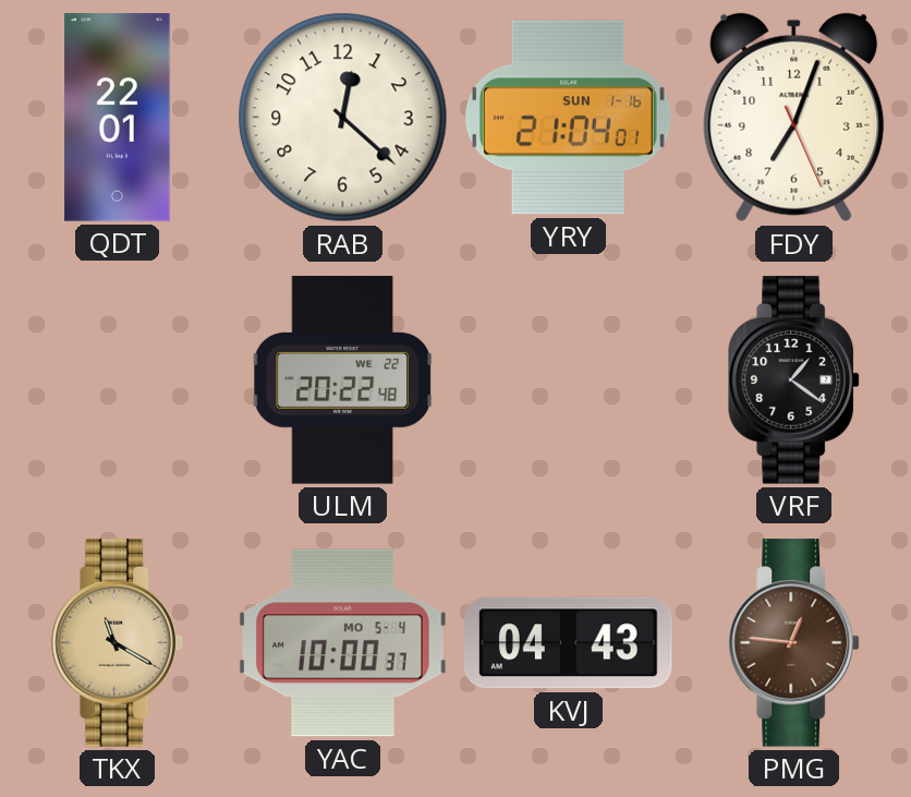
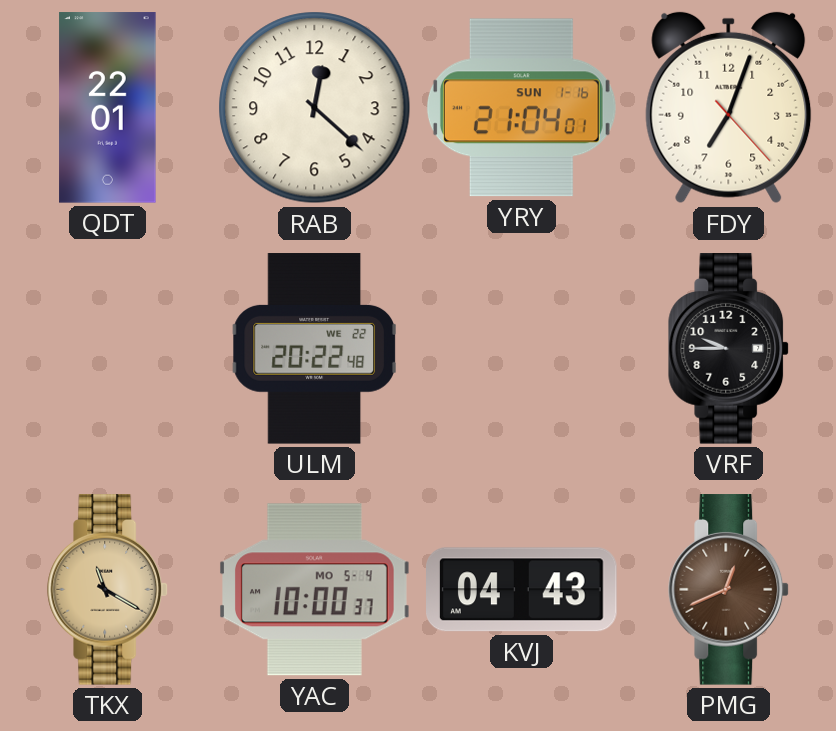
FDY: 7:03:26 -> 7:03:23 (729, 108)
VRF: 1:21 -> 9:45 (729, 349)
PMG: 12:46 -> 12:41 (729, 590)
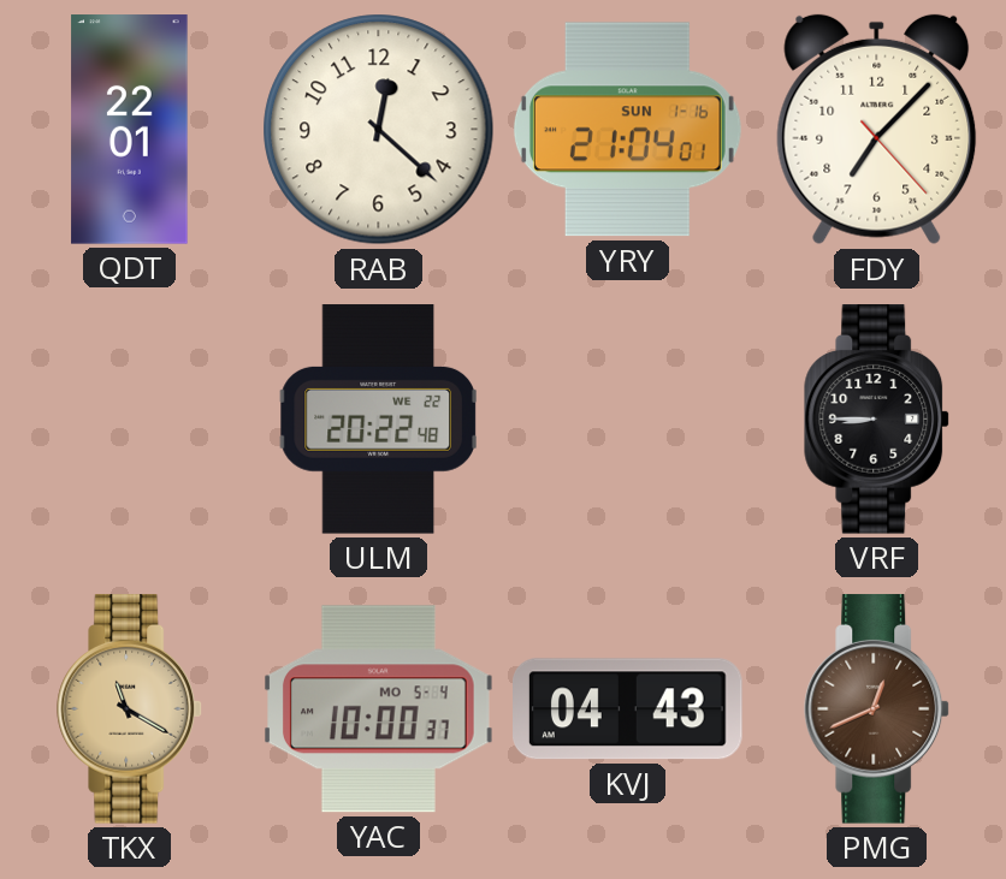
FDY: 7:03 -> 7:07 (877, 130)
VRF: 9:45 -> 8:45 (877, 420)
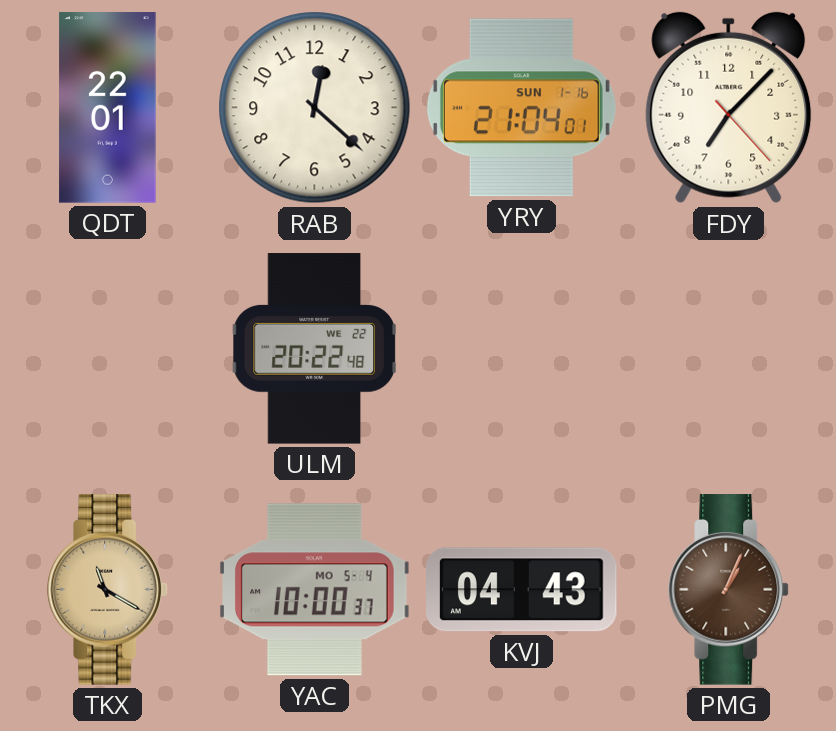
VRF: 8:45 -> none (877, 420)
PMG: 12:41 -> 1:04 (729, 590)
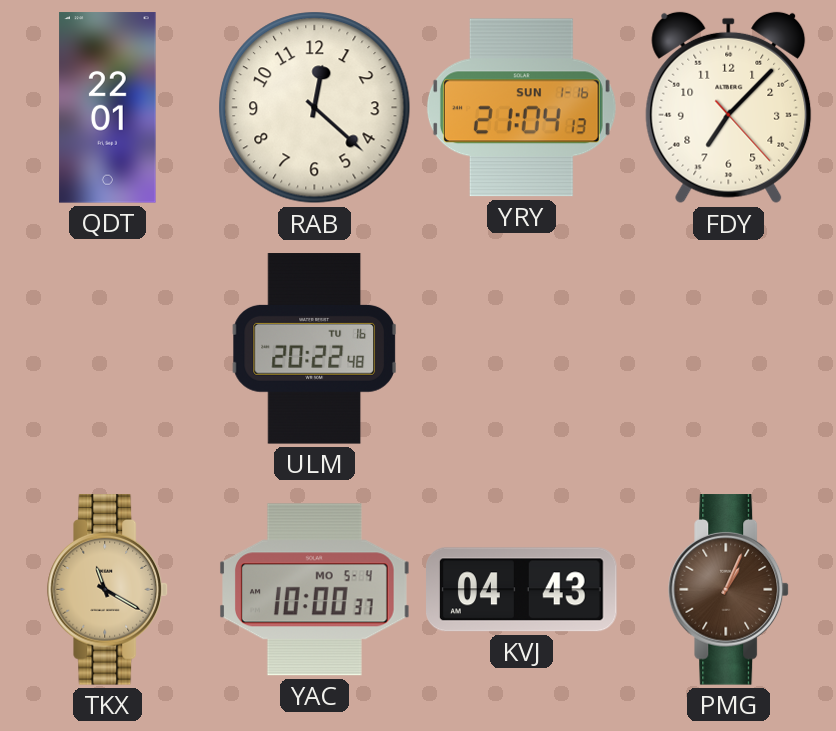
YRY: 21:04:01 -> 21:04:13 (521, 108)
ULM date: WE 22 -> TU 16 (314, 349)
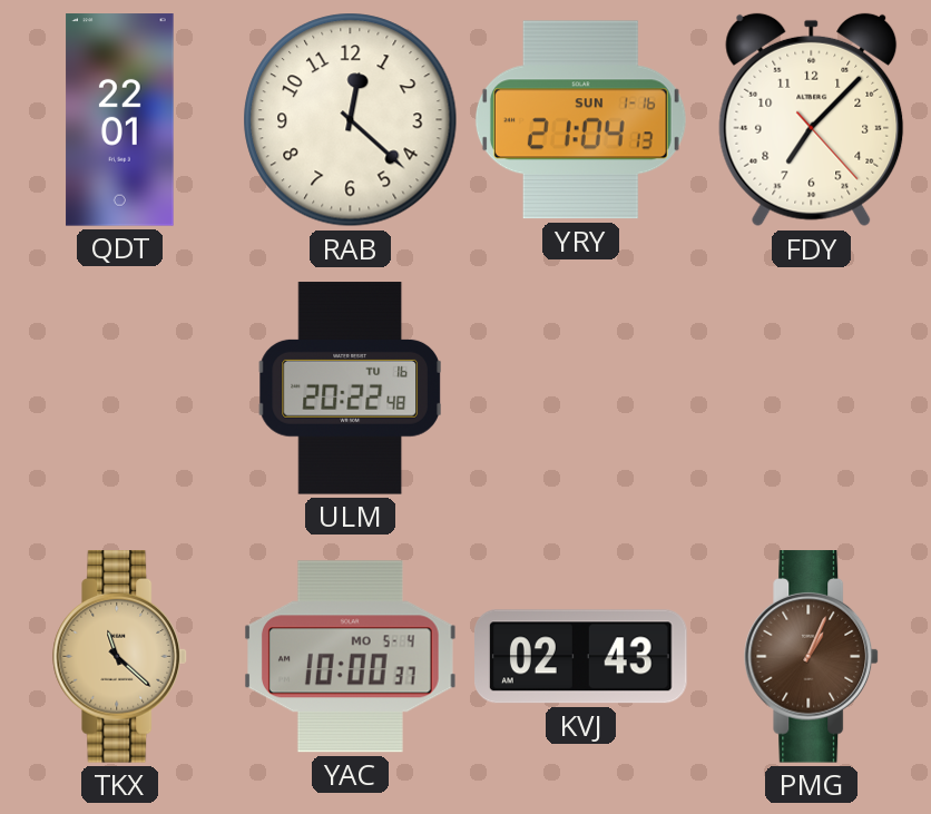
TKX: 11:20 -> 11:22 (120, 657)
KVJ: 04:43 -> 02:43 (581, 657)
